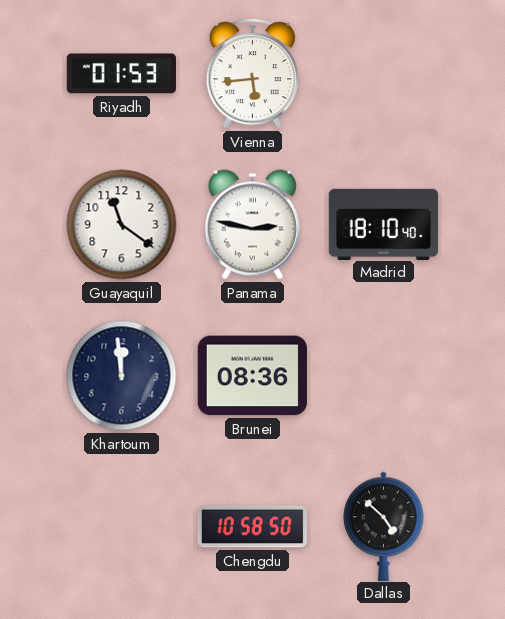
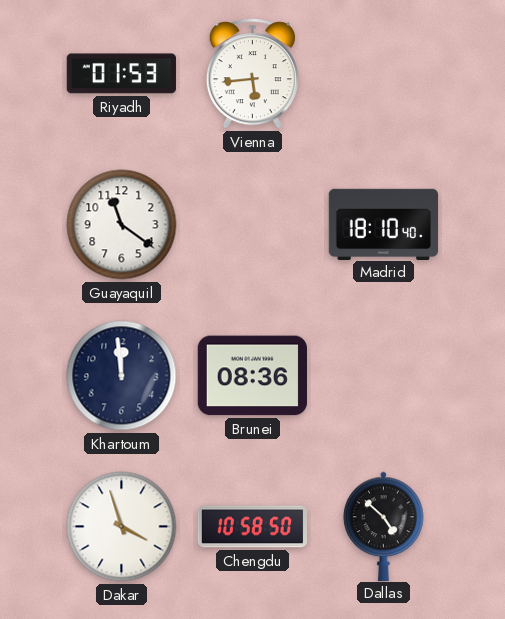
Panama: 2:47 -> none (252, 225)
Dakar: none -> 3:57 (122, 527)
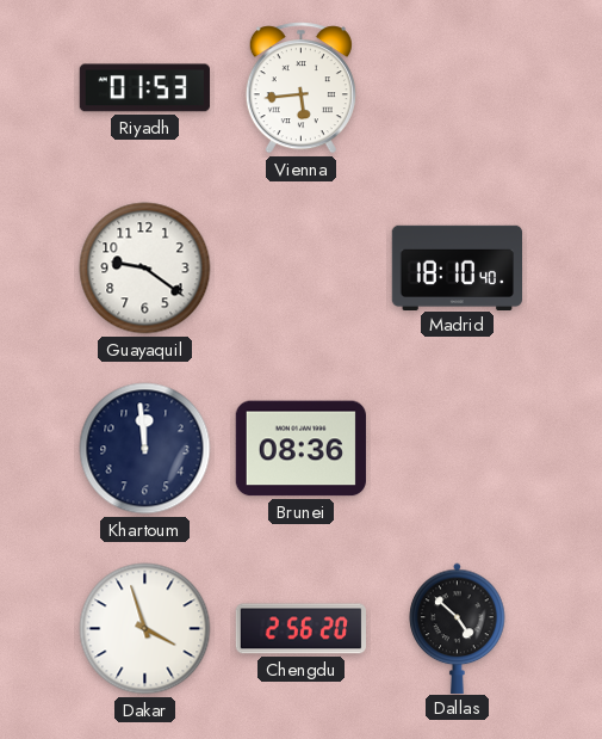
Guayaquil: 11:21 -> 9:21 (145, 269)
Chengdu: 10:58 -> 2:56 (300, 629)
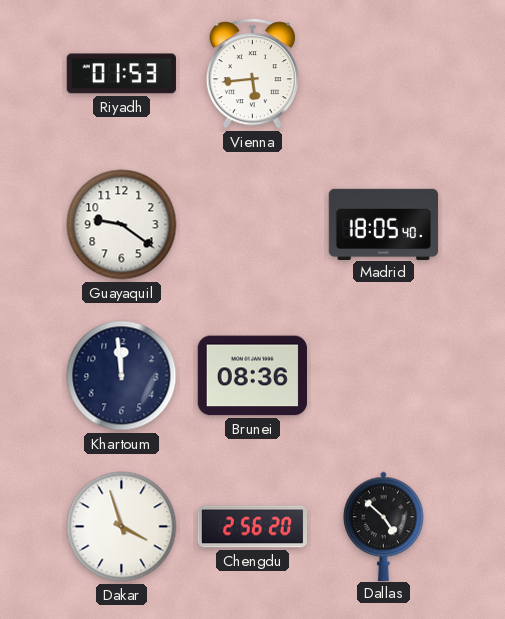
Madrid: 18:10 -> 18:05 (384, 224)
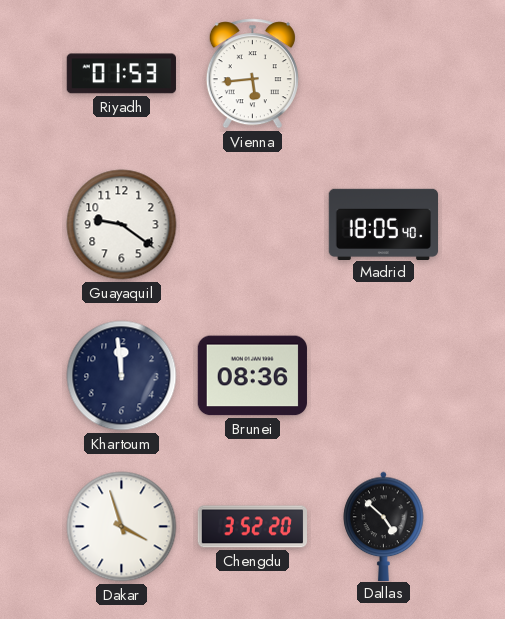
Chengdu: 2:56 -> 3:52 (252, 527)
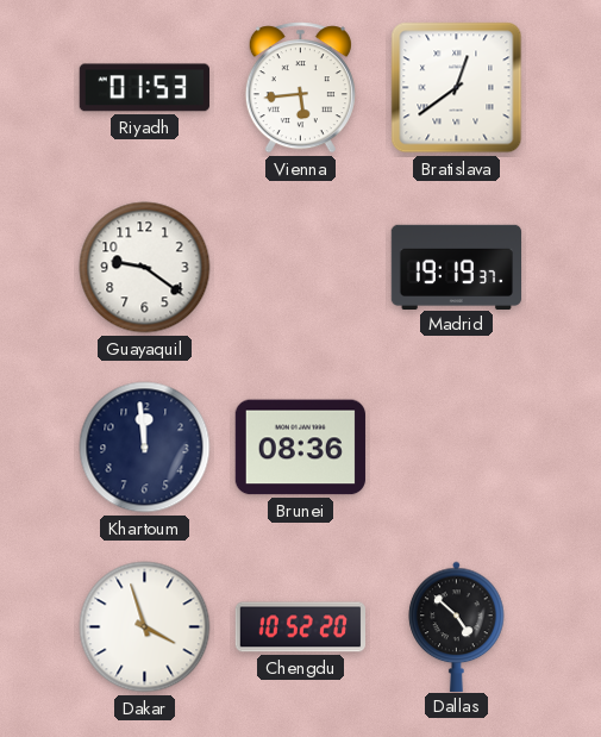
Bratislava: none -> 12:39 (457, 88)
Madrid: 18:05 -> 19:19 (457, 267)
Chengdu: 3:52 -> 10:52 (300, 627)
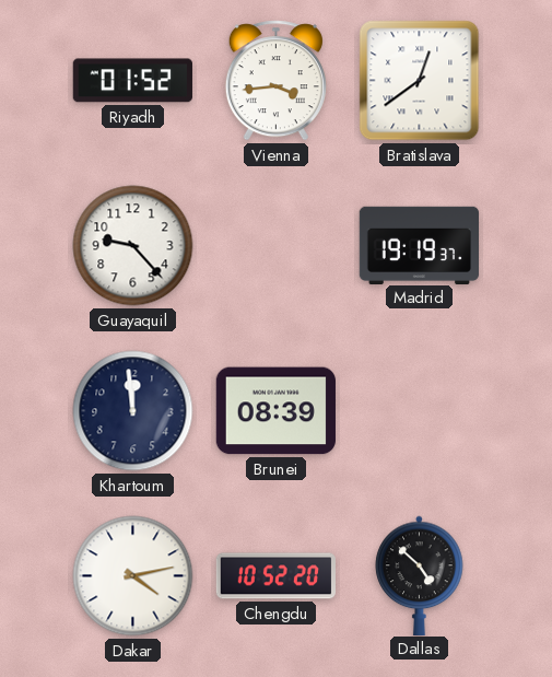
Riyadh: 01:53 -> 01:52 (132, 81)
Vienna: 5:44 -> 3:44 (275, 81)
Guayaquil: 9:21 -> 9:23 (133, 246)
Brunei: 08:36 -> 08:39 (275, 411)
Dakar: 3:57 -> 4:13 (133, 576)
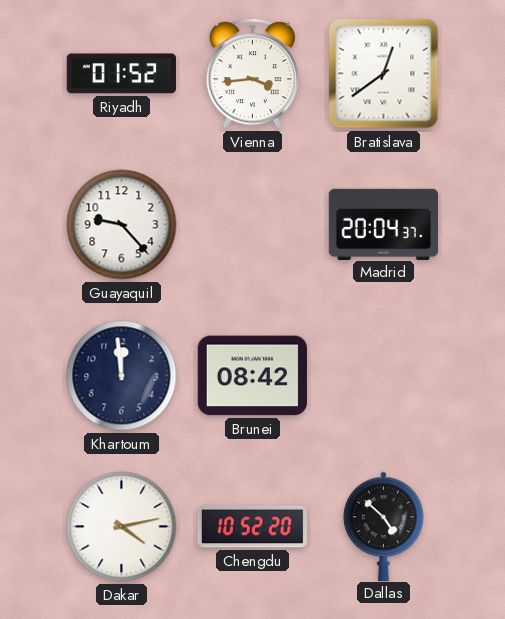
Madrid: 19:19 -> 20:04 (384, 224)
Brunei: 08:39 -> 08:42 (252, 376)
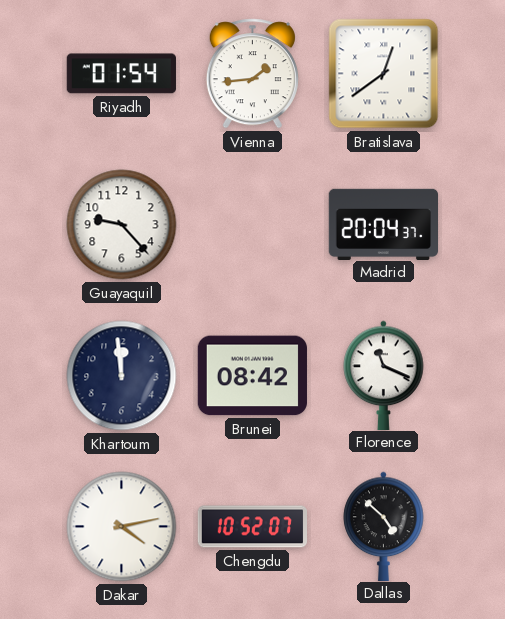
Riyadh: 01:52 -> 01:54 (121, 74)
Vienna: 3:44 -> 1:44 (252, 74)
Florence: none -> 11:19 (384, 375)
Chengdu: 10:52:20 -> 10:52:07 (252, 527)
